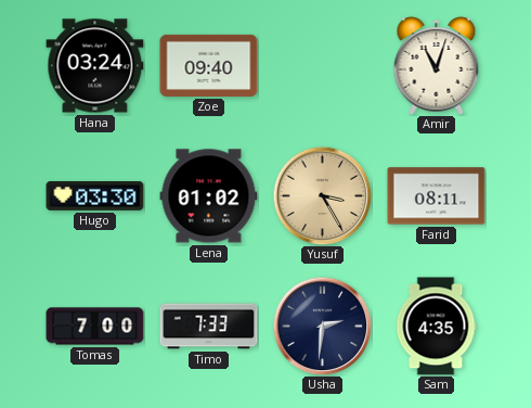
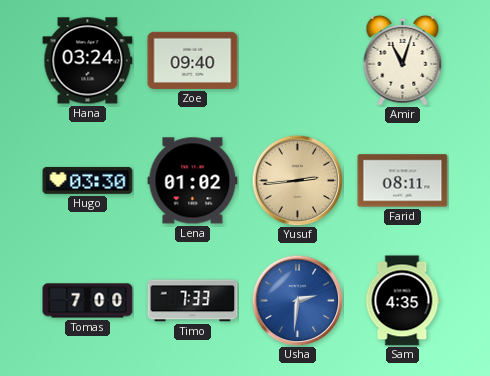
Yusuf: 3:25 -> 2:44 (297, 180)
Usha dial: navy -> blue (297, 300)
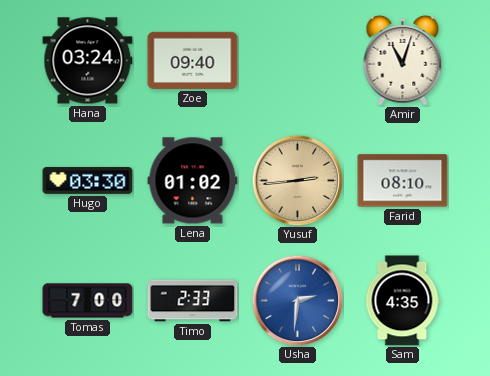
Farid: 08:11 -> 08:10 (403, 181)
Timo: 7:33 -> 2:33 (193, 301)
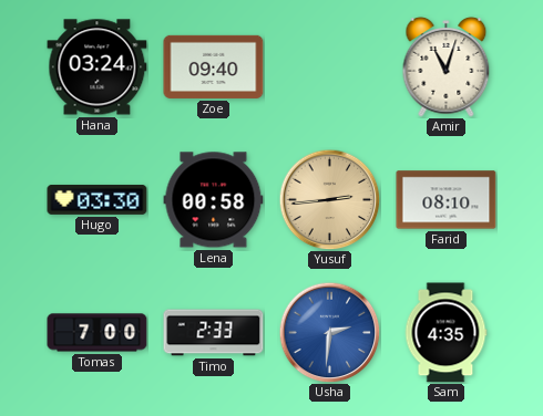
Lena: 01:02 -> 00:58 (214, 200)
